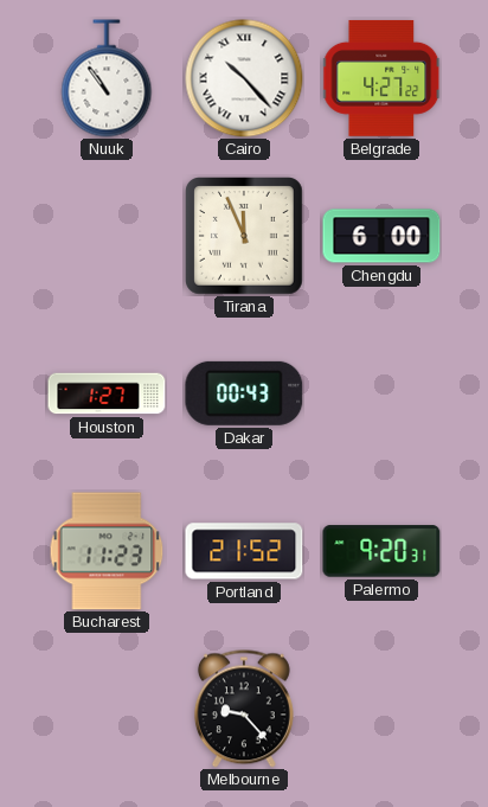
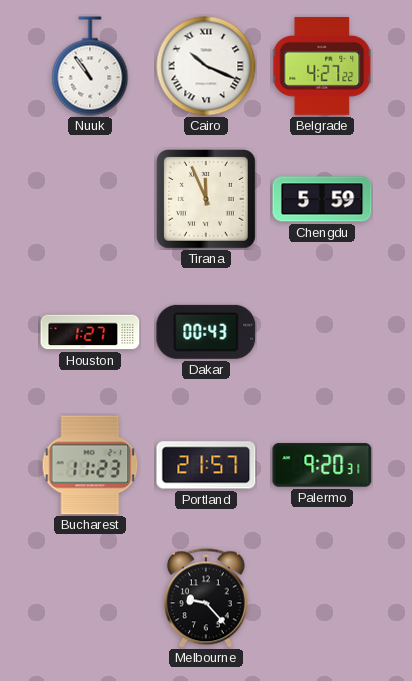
Cairo: 10:23 -> 10:19 (206, 66)
Chengdu: 6:00 -> 5:59 (322, 199)
Portland: 21:52 -> 21:57 (206, 465)
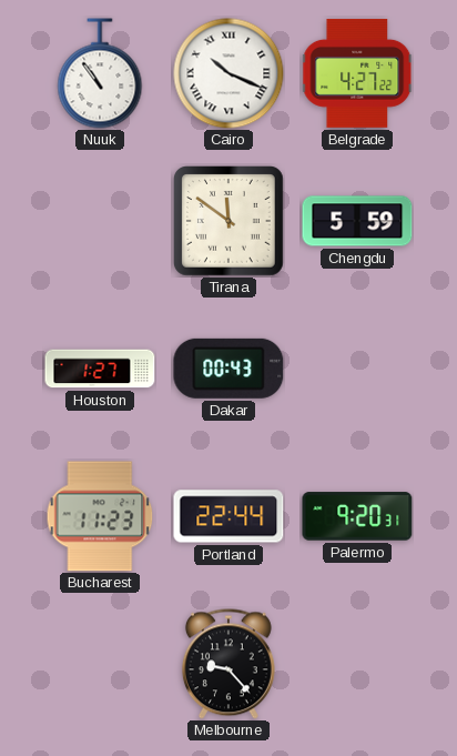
Tirana: 11:56 -> 11:51 (230, 222)
Portland: 21:57 -> 22:44 (228, 516)
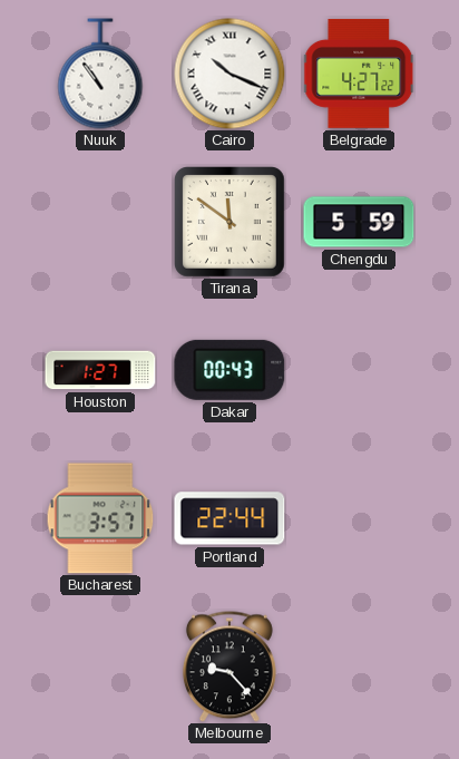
Bucharest: 11:23 -> 3:57 (100, 518)
Palermo: 9:20 -> none (357, 516)
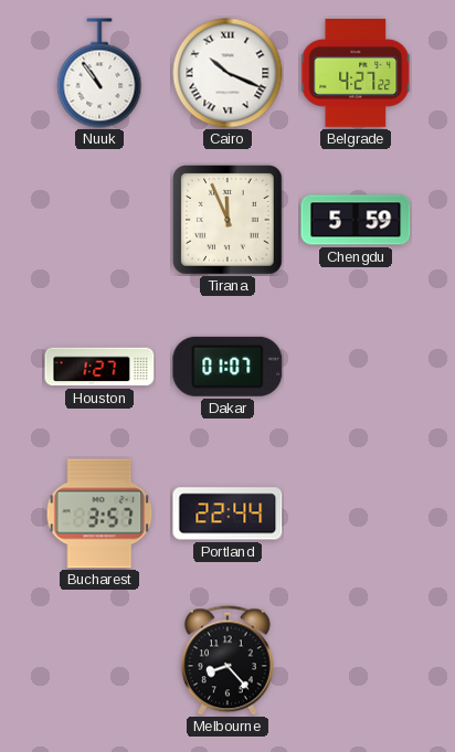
Tirana: 11:51 -> 11:56 (229, 221)
Dakar: 00:43 -> 01:07 (227, 367)
Melbourne: 9:23 -> 8:23 (227, 660)
